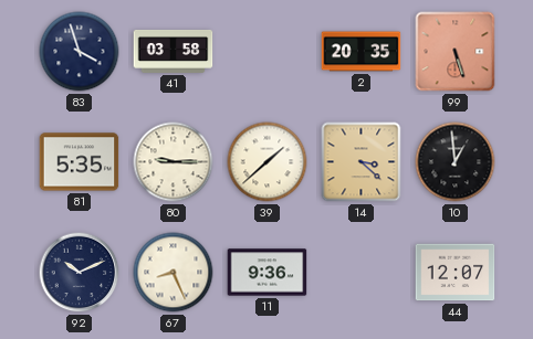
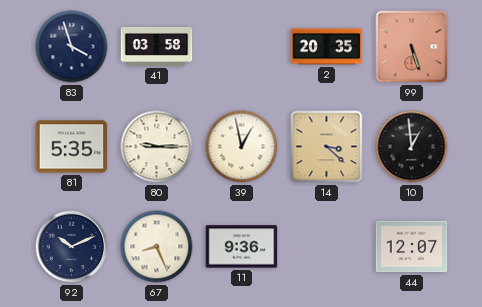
39: 1:38 -> 12:58 (242, 147)
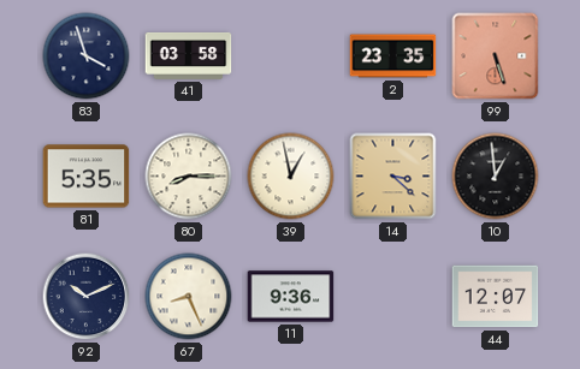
2: 20:35 -> 23:35 (393, 56)
80: 9:15 -> 8:15 (189, 177)
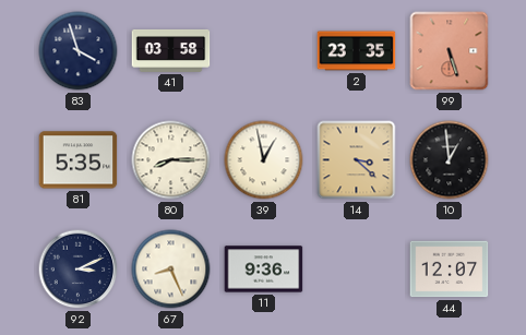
92: 10:11 -> 3:11 (79, 270)
